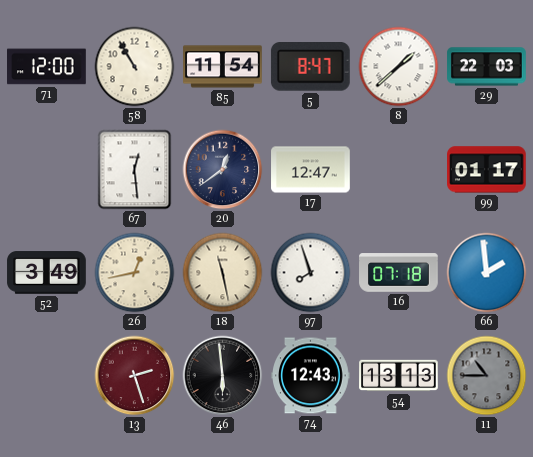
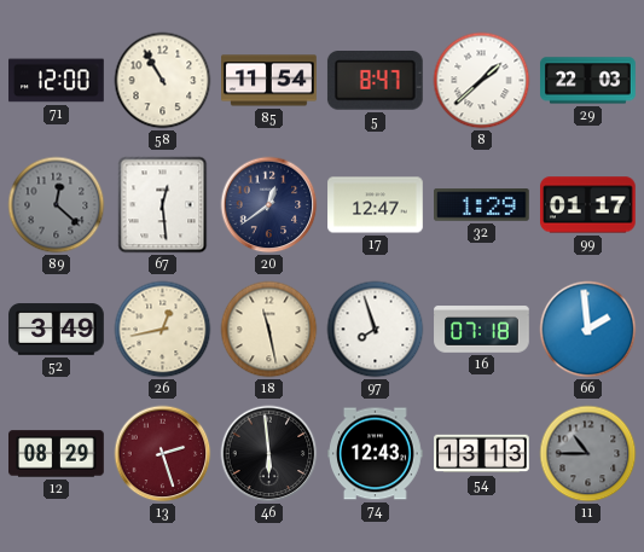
89: none -> 12:22 (57, 205)
32: none -> 1:29 (482, 205)
12: none -> 08:29 (57, 454)
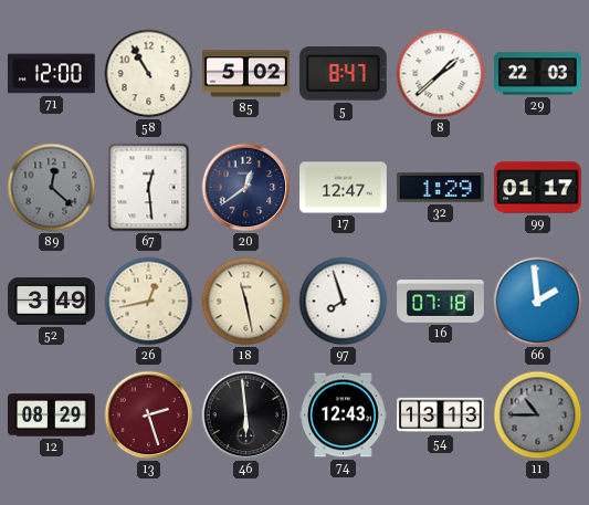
85: 11:54 -> 5:02 (246, 74)
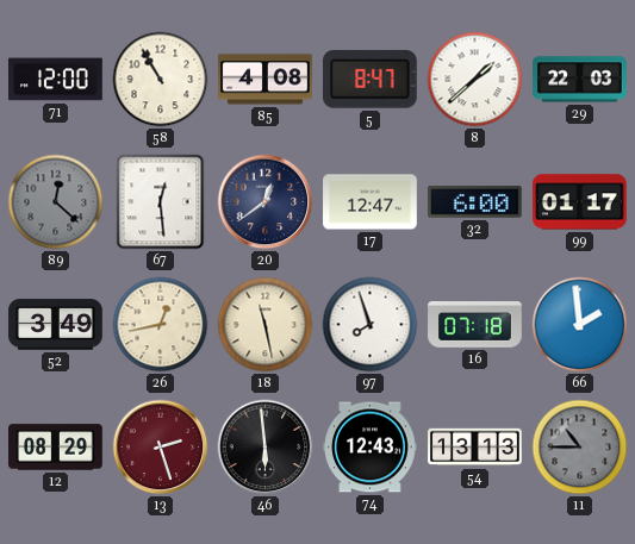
85: 5:02 -> 4:08 (266, 80)
32: 1:29 -> 6:00 (475, 202)
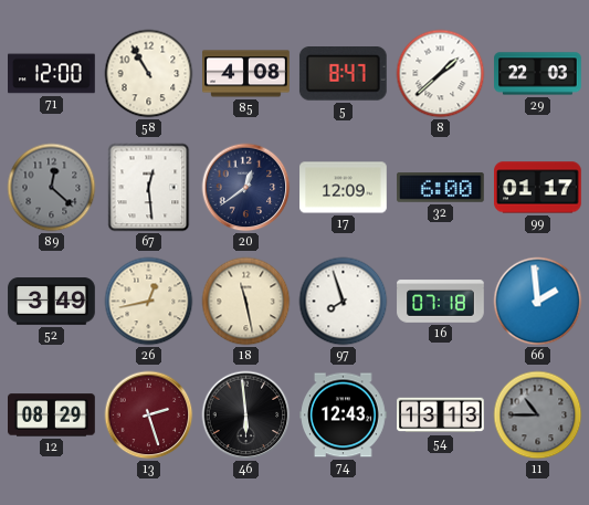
17: 12:47 -> 12:09 (344, 188)
